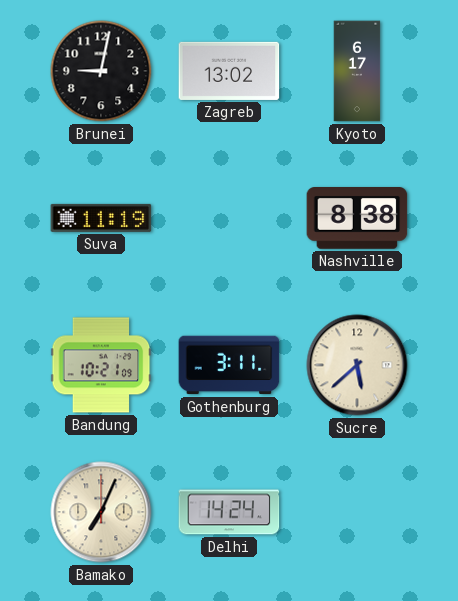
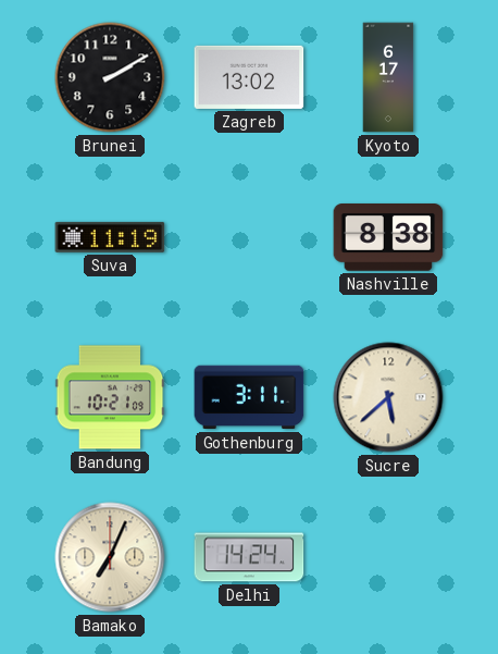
Brunei: 9:02 -> 2:10 (110, 77)
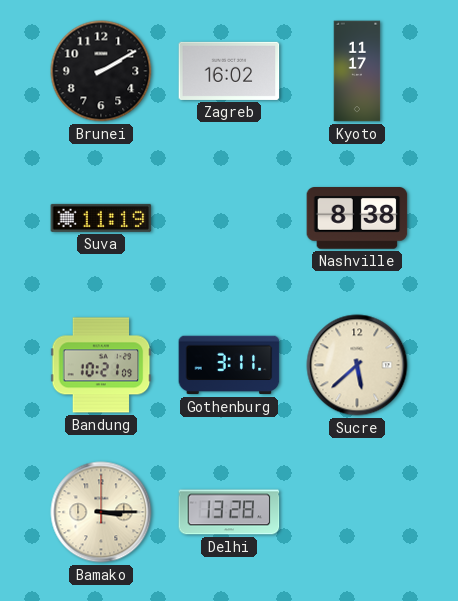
Zagreb: 13:02 -> 16:02 (229, 71)
Kyoto: 6:17 -> 11:17 (357, 71)
Bamako: 7:04 -> 3:15 (101, 512)
Delhi: 14:24 -> 13:28 (229, 512)
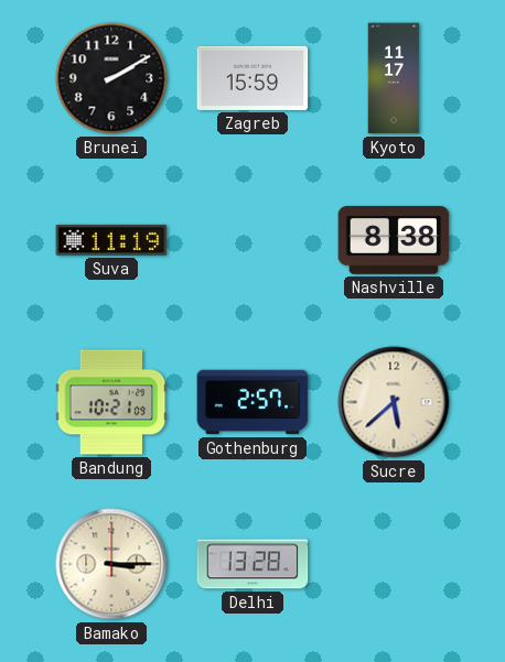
Zagreb: 16:02 -> 15:59 (253, 78)
Gothenburg: 3:11 -> 2:57 (253, 402)
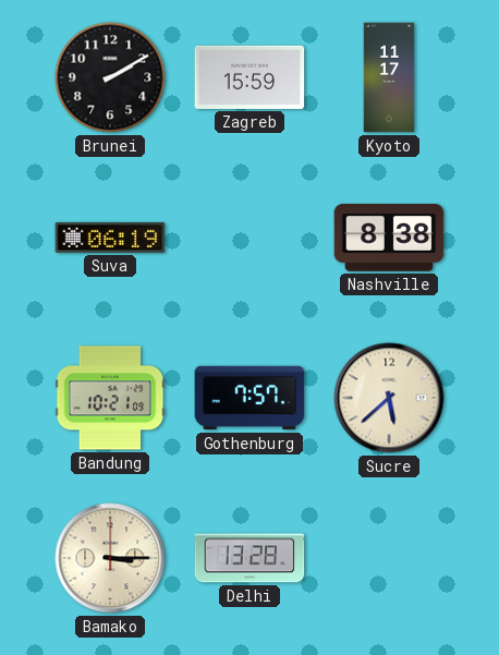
Suva: 11:19 -> 06:19 (110, 238)
Gothenburg: 2:57 -> 7:57 (249, 398)
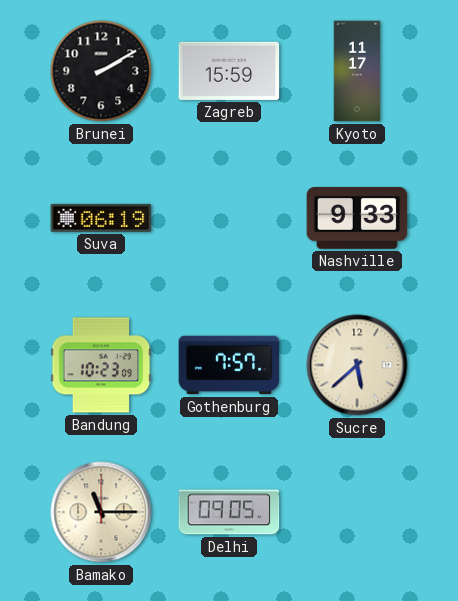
Nashville: 8:38 -> 9:33 (357, 219)
Bandung: 10:21 -> 10:23 (101, 365)
Bamako: 3:15 -> 11:15 (101, 512)
Delhi: 13:28 -> 09:05 (229, 512)
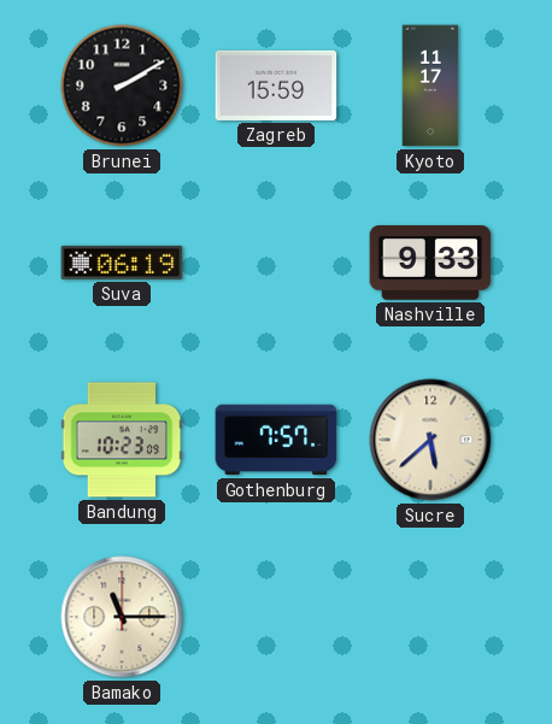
Delhi: 09:05 -> none (229, 512)
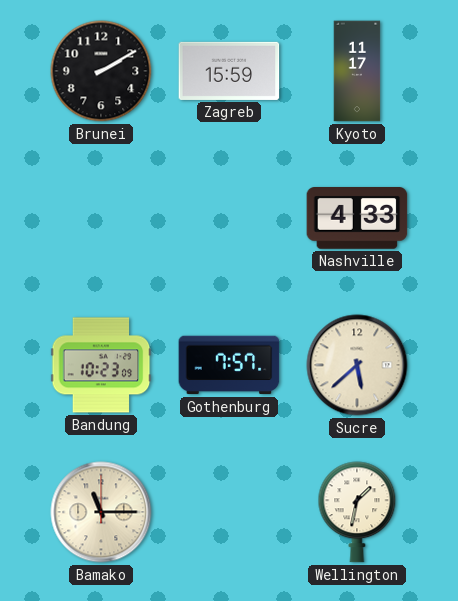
Suva: 06:19 -> none (122, 263)
Nashville: 9:33 -> 4:33 (357, 219)
Wellington: none -> 1:32 (357, 512)
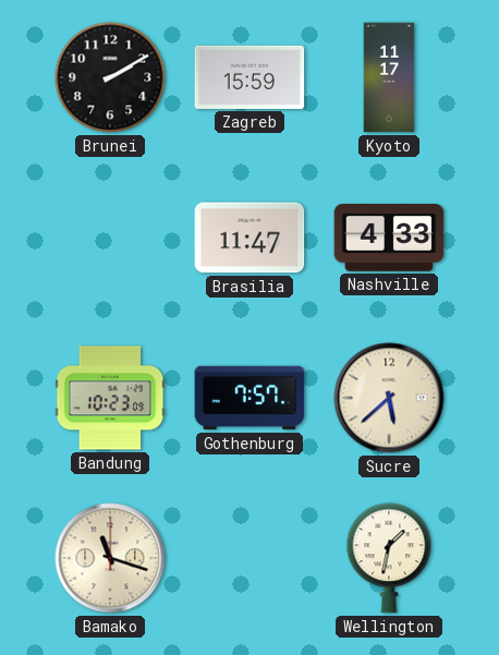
Brasilia: none -> 11:47 (249, 238)
Bamako: 11:15 -> 11:18 (110, 558)
